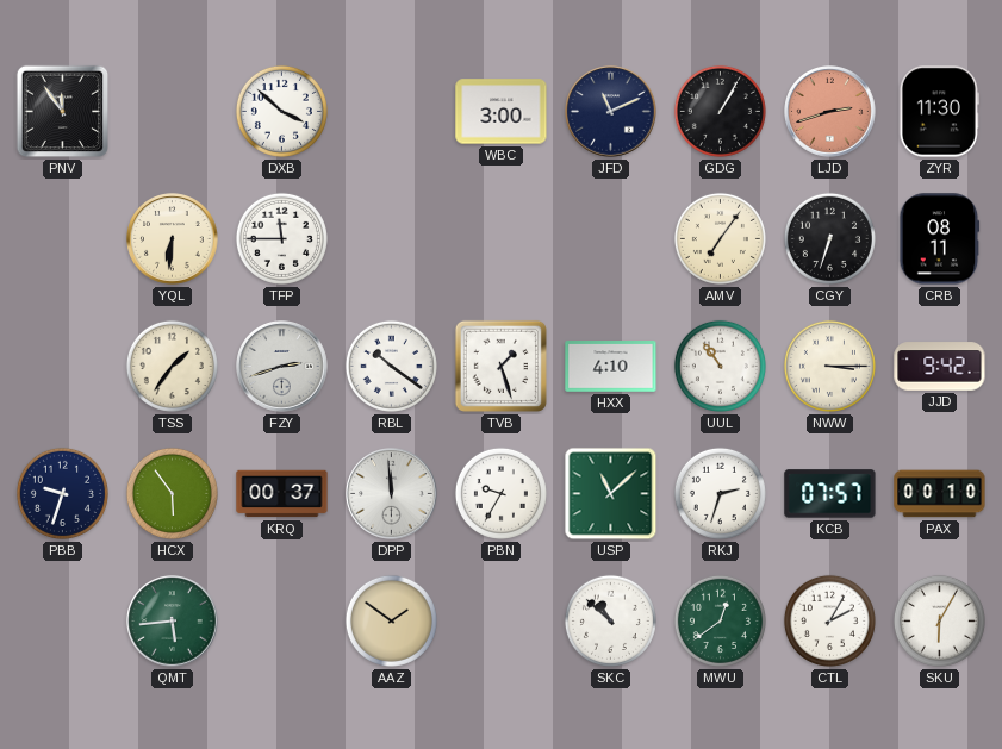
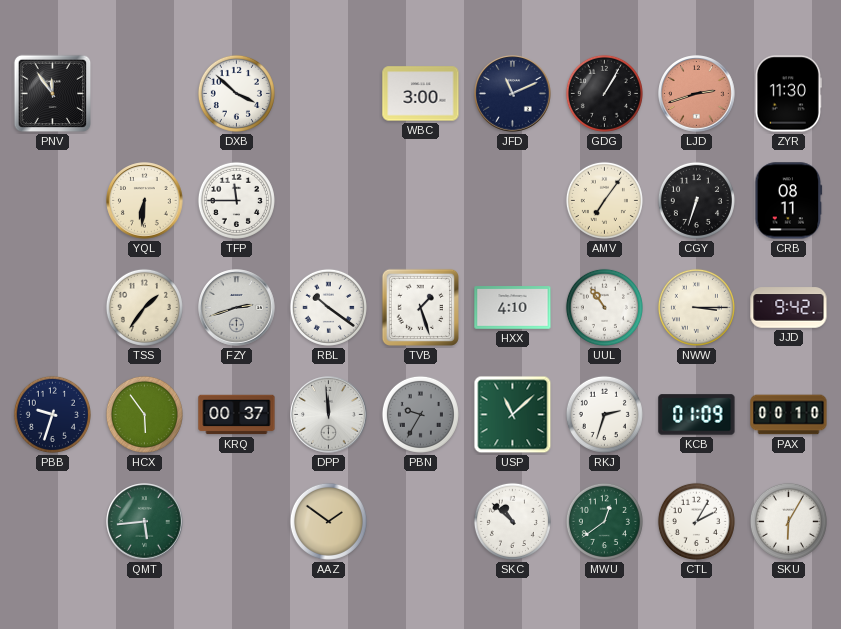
PBN dial: white -> grey (420, 414)
KCB: 07:57 -> 01:09 (697, 415)
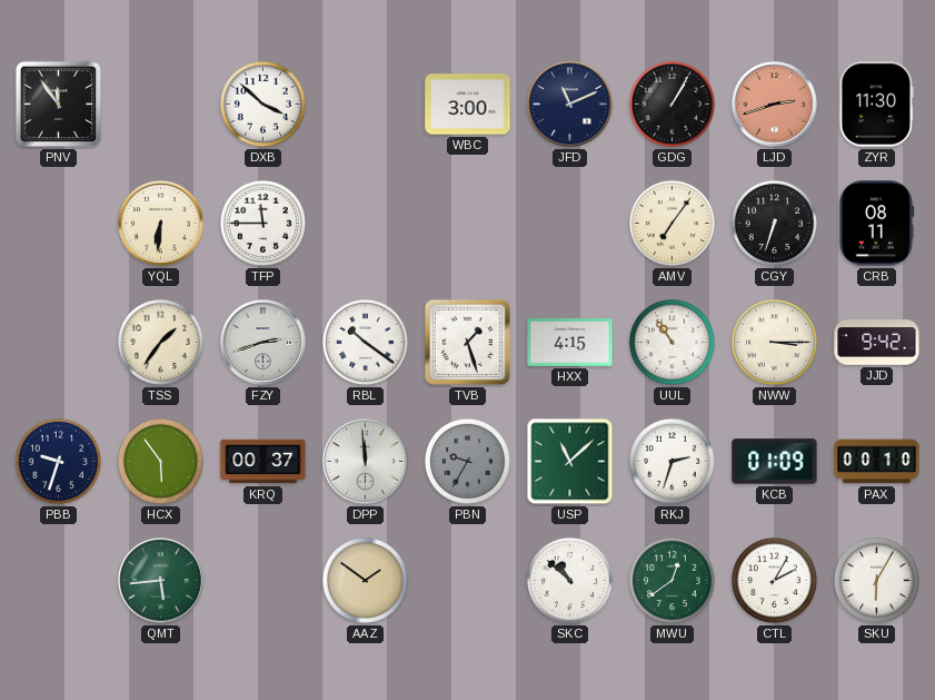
HXX: 4:10 -> 4:15 (570, 343)
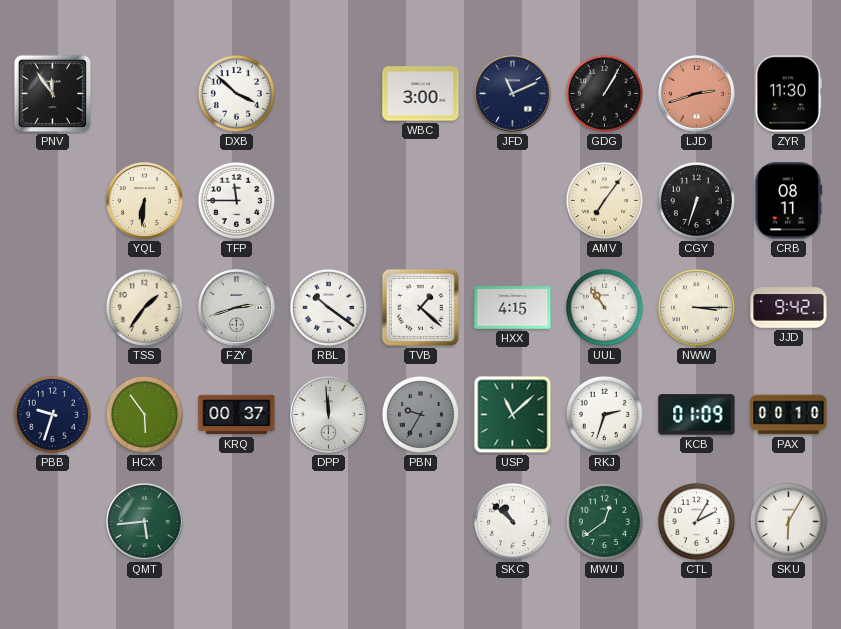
TVB: 1:27 -> 1:22 (420, 307)
AAZ: 1:51 -> none (365, 580)
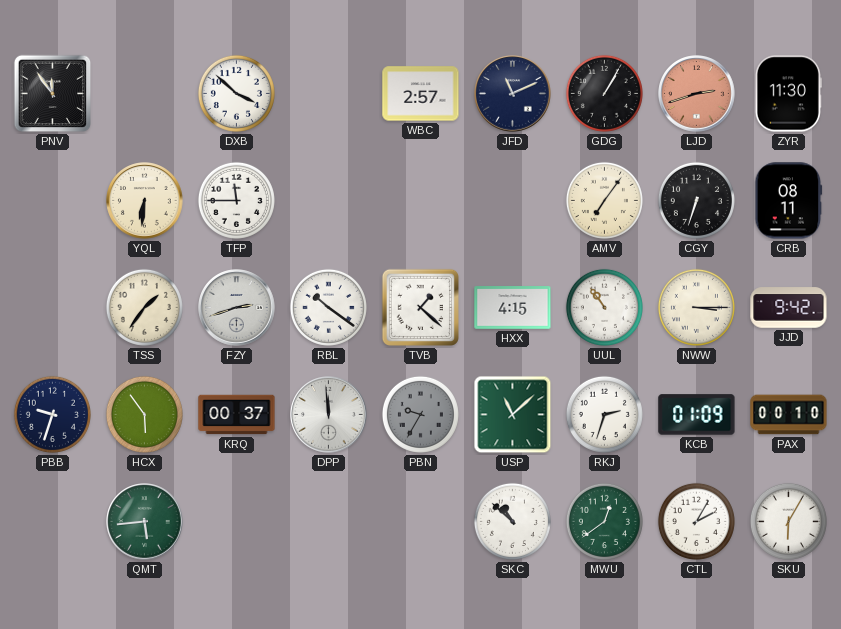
WBC: 3:00 -> 2:57 (421, 94)
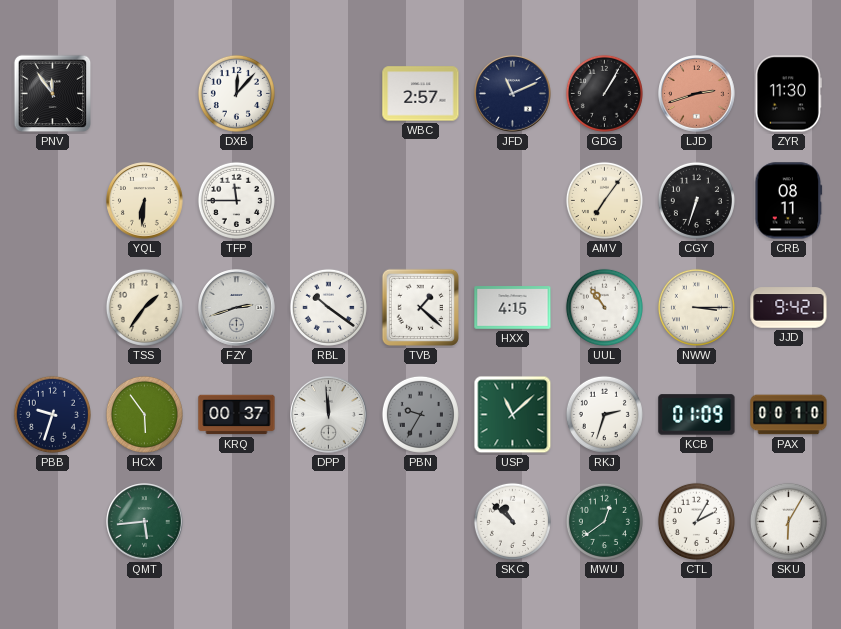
DXB: 3:52 -> 12:07 (236, 93)
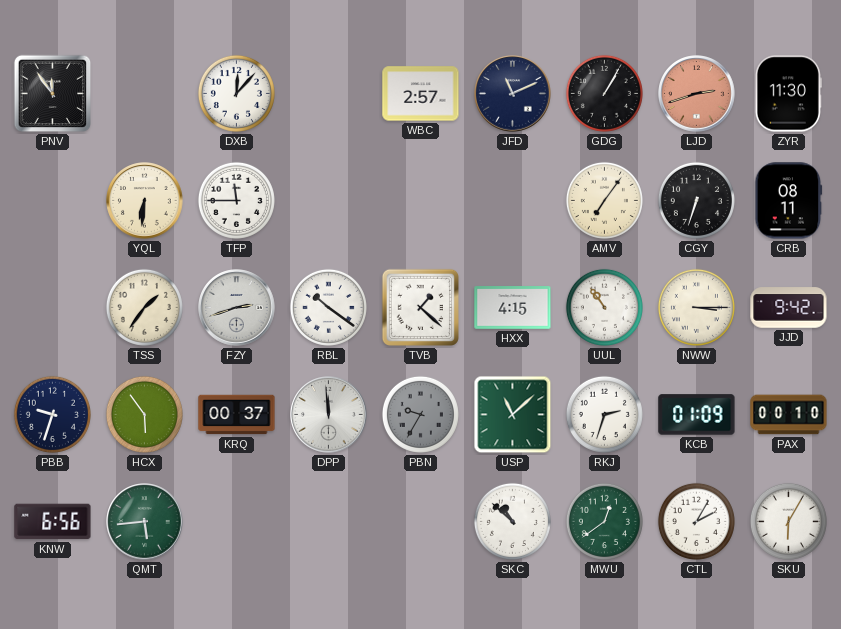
KNW: none -> 6:56 (53, 522)
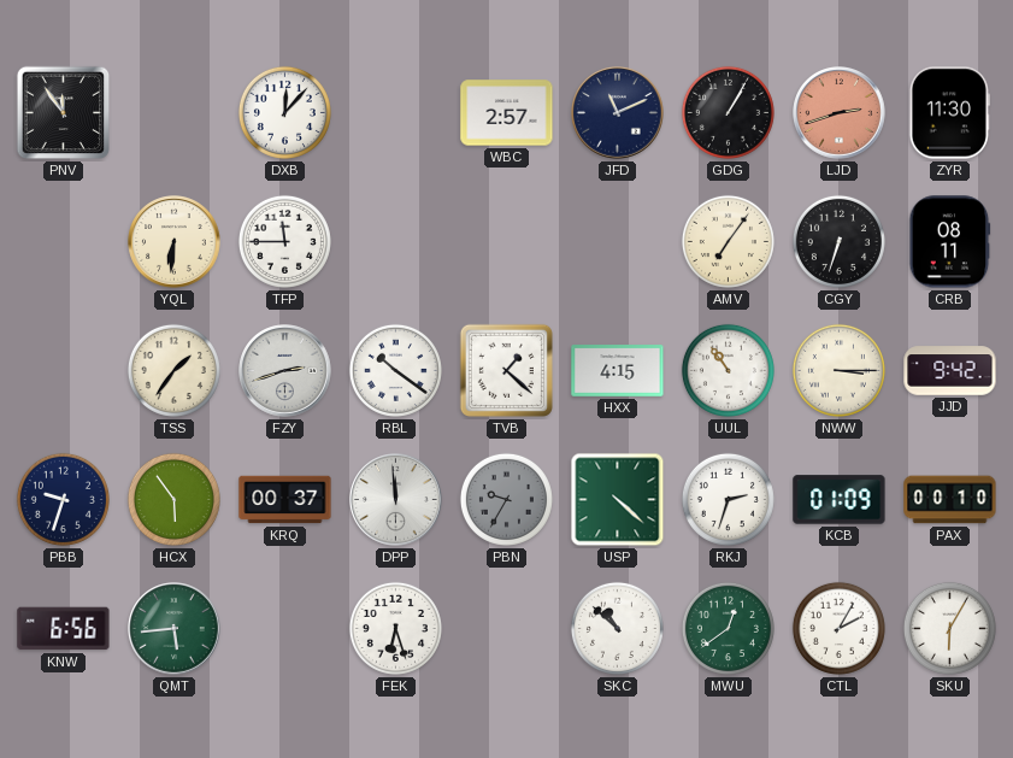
USP: 11:08 -> 4:22 (618, 500)
FEK: none -> 6:27 (395, 628)
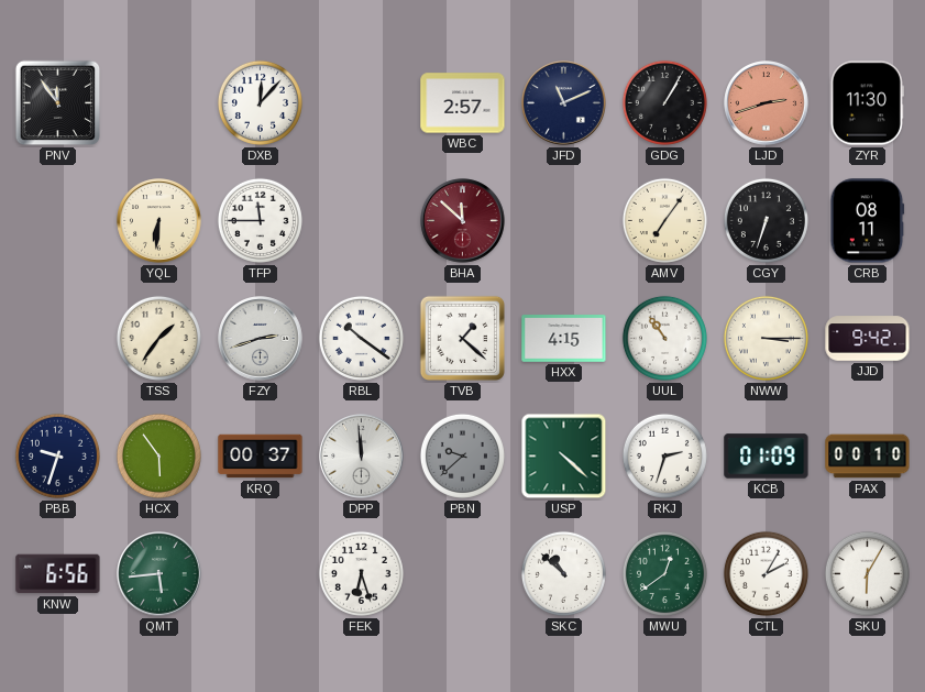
BHA: none -> 11:52 (463, 221)
PBN: 9:35 -> 9:38 (462, 455)
